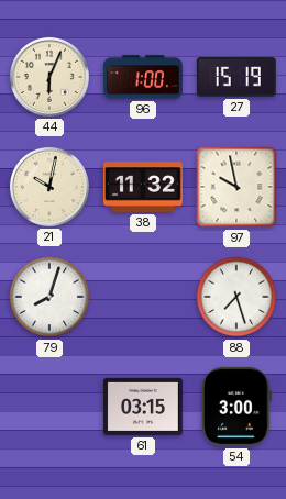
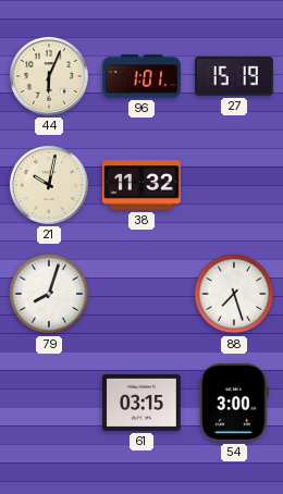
96: 1:00 -> 1:01 (141, 76)
97: 9:58 -> none (237, 187)
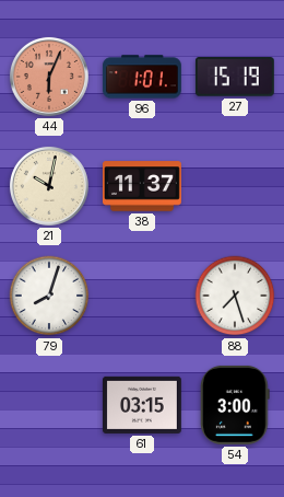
44 dial: cream -> salmon (49, 77)
38: 11:32 -> 11:37 (142, 186)
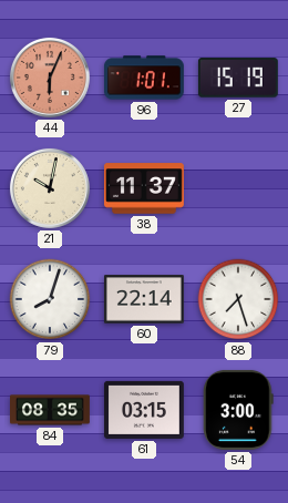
60: none -> 22:14 (144, 299)
84: none -> 08:35 (51, 410)
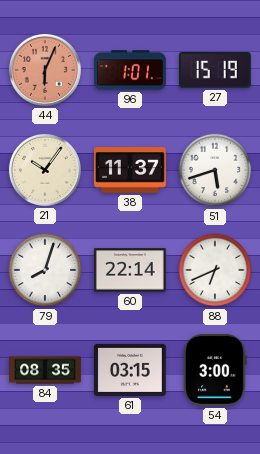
21: 10:02 -> 10:06 (45, 170)
51: none -> 5:42 (215, 170)
88: 7:27 -> 6:41 (215, 270)
